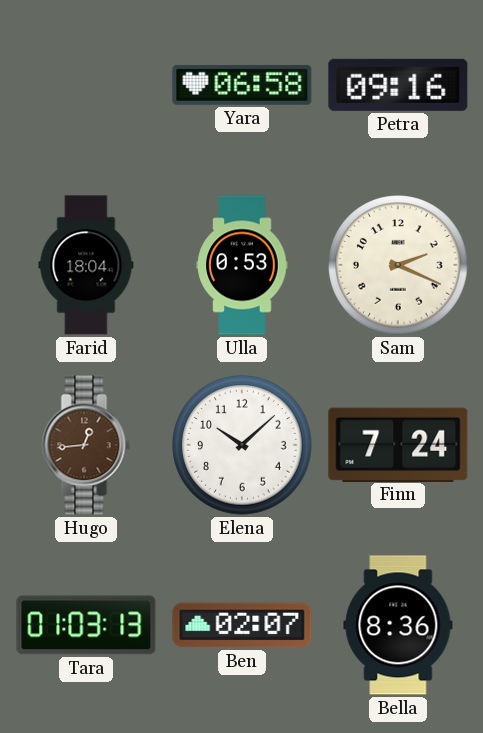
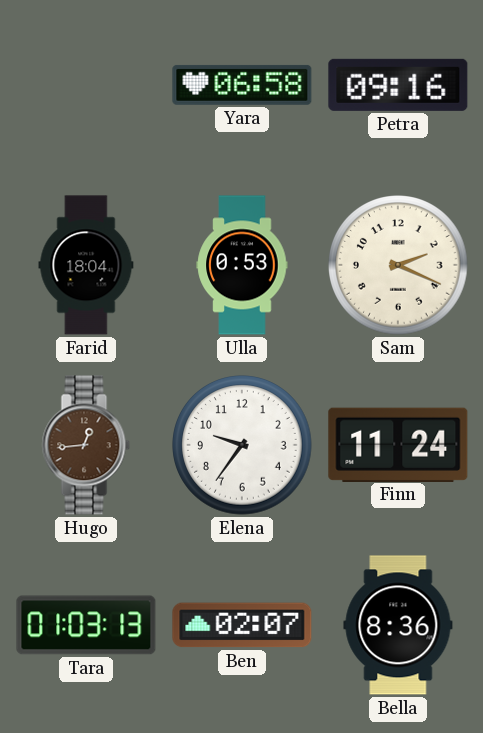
Elena: 10:08 -> 9:36 (242, 445)
Finn: 7:24 -> 11:24 (398, 444)
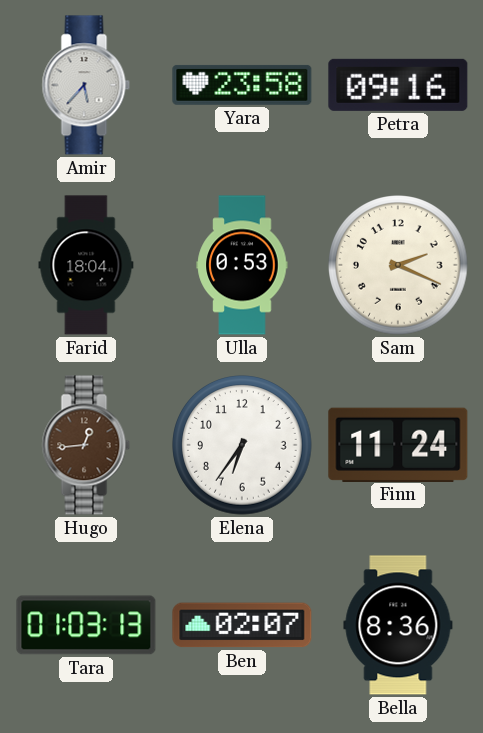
Amir: none -> 5:37 (86, 85)
Yara: 06:58 -> 23:58 (242, 85)
Elena: 9:36 -> 6:36 (242, 445)
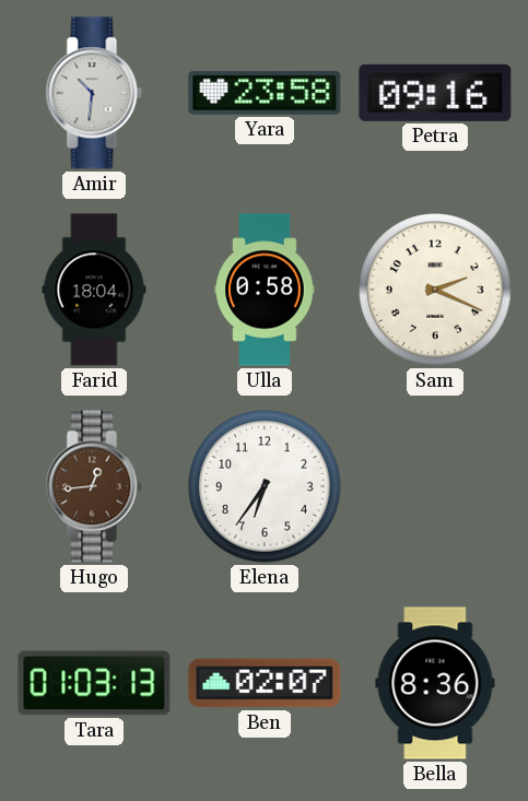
Amir: 5:37 -> 10:31 (94, 93)
Ulla: 0:53 -> 0:58 (265, 290)
Finn: 11:24 -> none (398, 444)
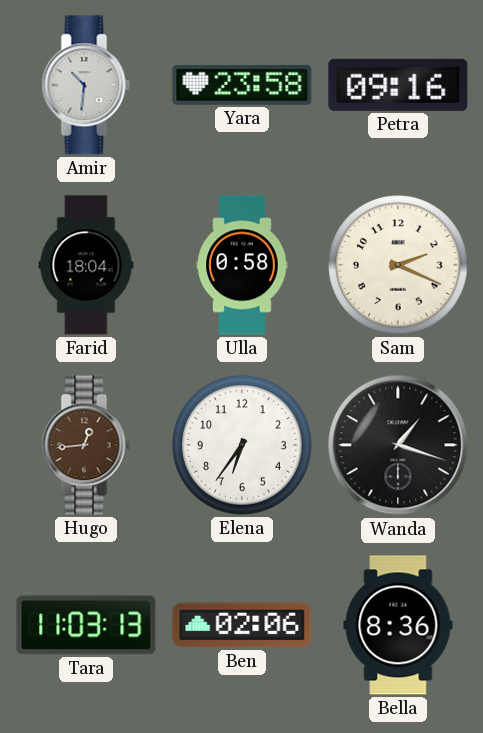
Wanda: none -> 1:18 (398, 445)
Tara: 01:03 -> 11:03 (86, 625)
Ben: 02:07 -> 02:06 (242, 625)
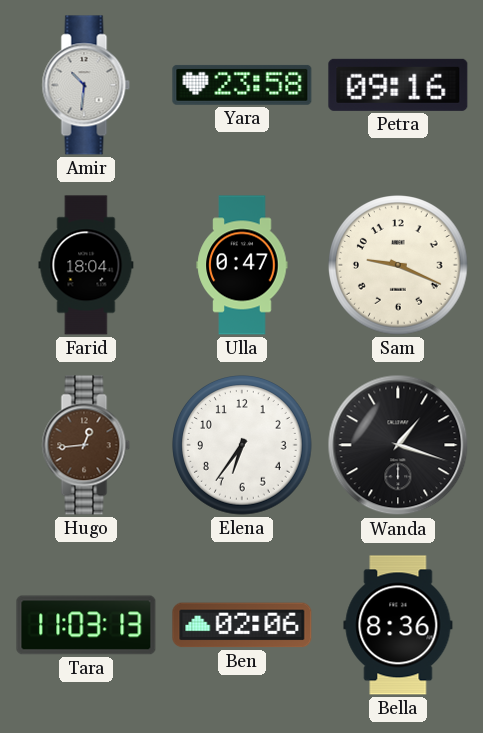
Ulla: 0:58 -> 0:47 (242, 265)
Sam: 2:19 -> 9:19 (398, 265)
